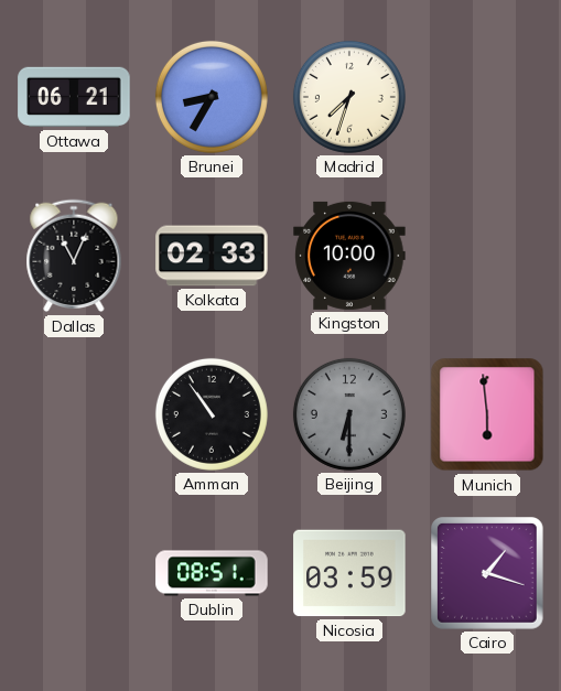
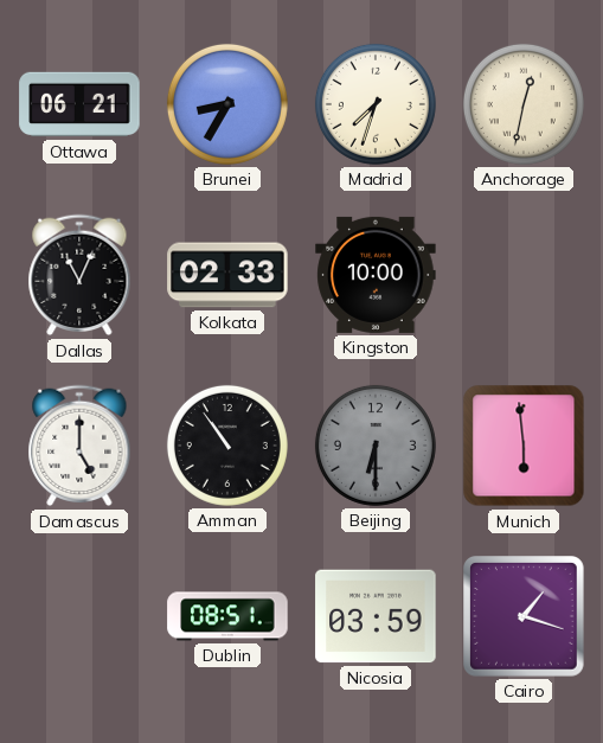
Anchorage: none -> 12:32 (524, 104)
Damascus: none -> 5:00 (79, 446)
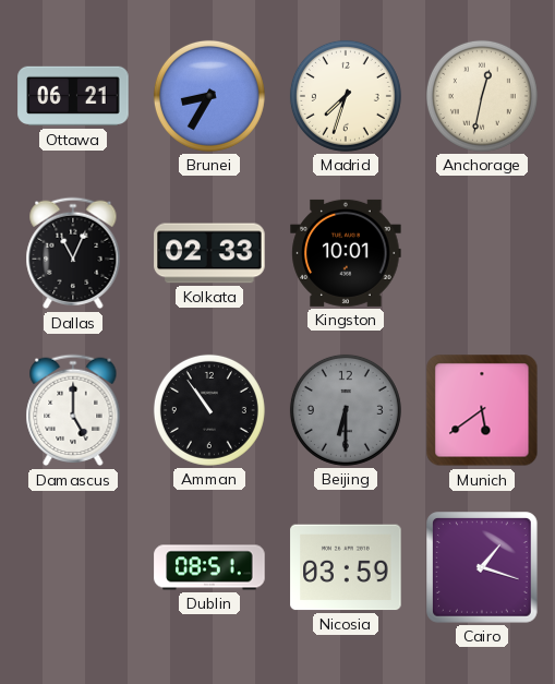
Kingston: 10:00 -> 10:01 (346, 253)
Munich: 5:59 -> 5:39 (482, 410)
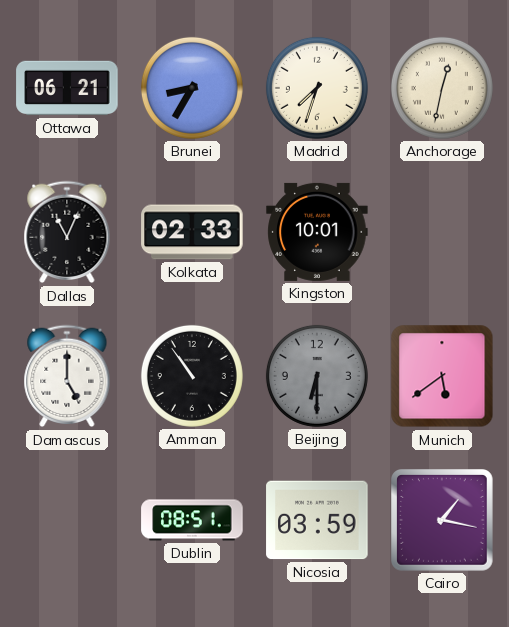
Cairo: 1:18 -> 1:17 (443, 521)
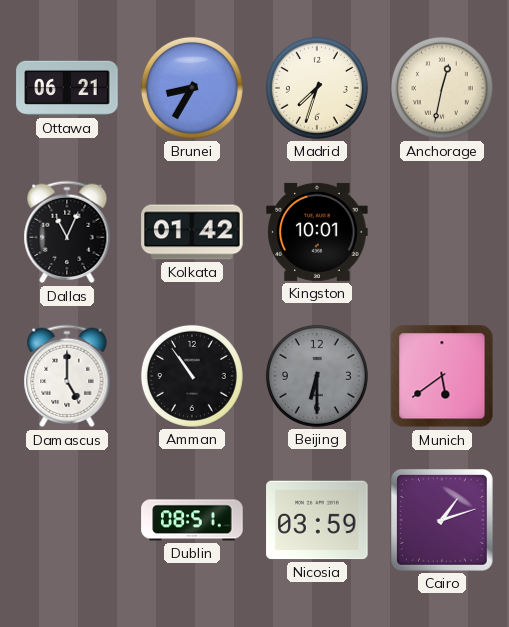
Kolkata: 02:33 -> 01:42 (192, 232)
Cairo: 1:17 -> 1:12 (443, 521)
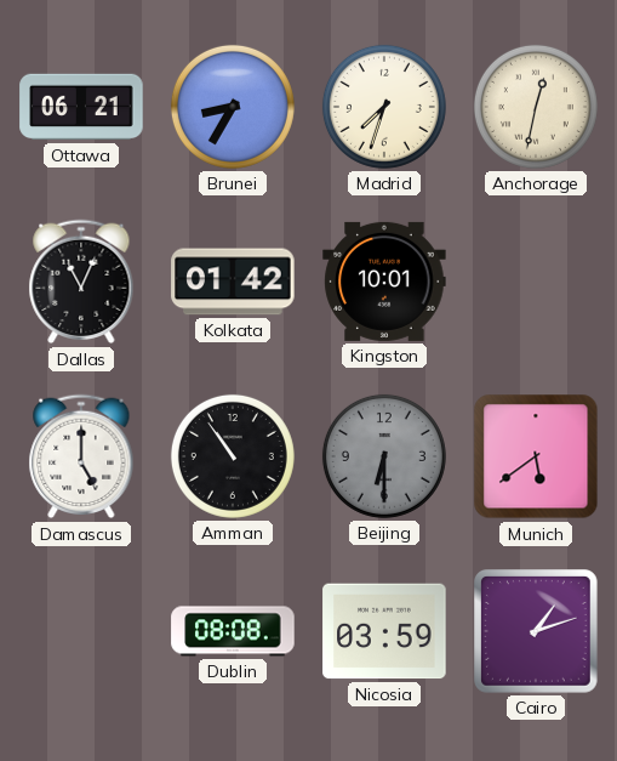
Dublin: 08:51 -> 08:08 (233, 631)
